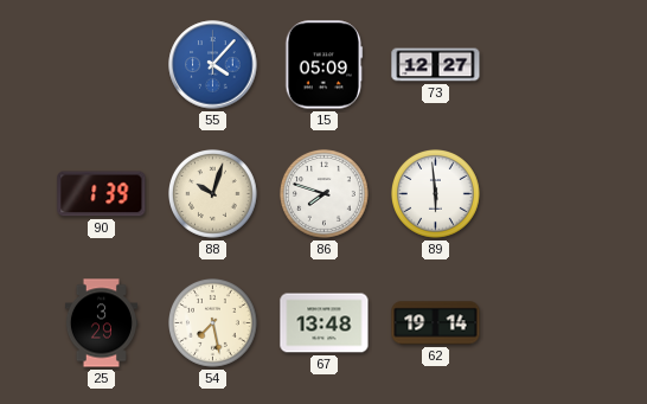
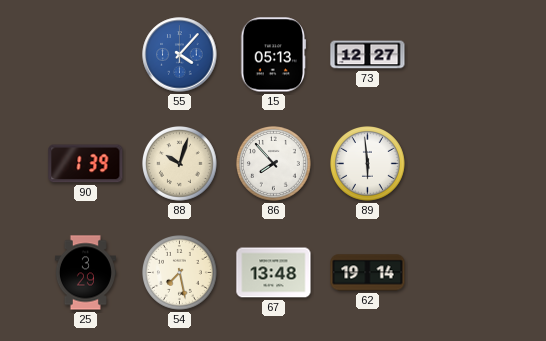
15: 05:09 -> 05:13 (274, 55)
86: 7:48 -> 7:53 (274, 164)
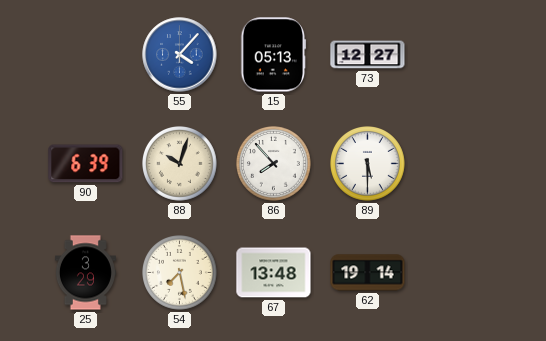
90: 1:39 -> 6:39 (86, 164)
89: 5:59 -> 5:30 (368, 164)
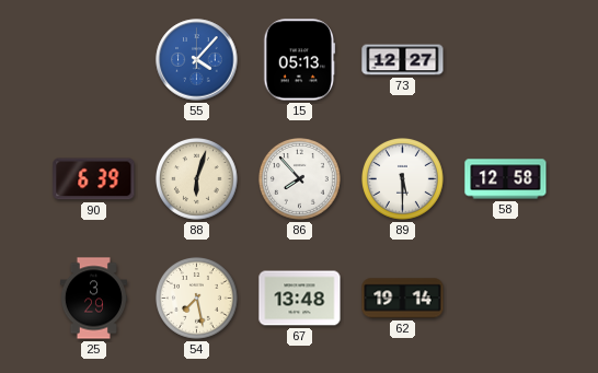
88: 10:03 -> 6:03 (197, 179)
58: none -> 12:58 (506, 179)
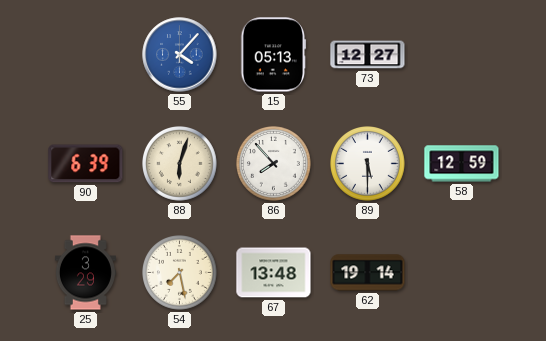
58: 12:58 -> 12:59 (462, 164)
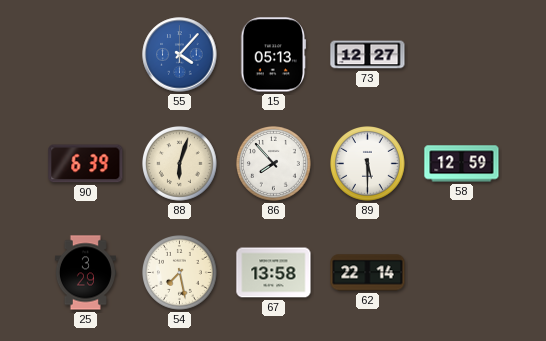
67: 13:48 -> 13:58 (274, 273)
62: 19:14 -> 22:14 (368, 273)
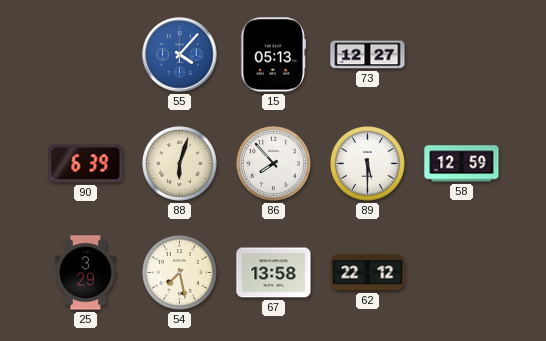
62: 22:14 -> 22:12 (368, 273)
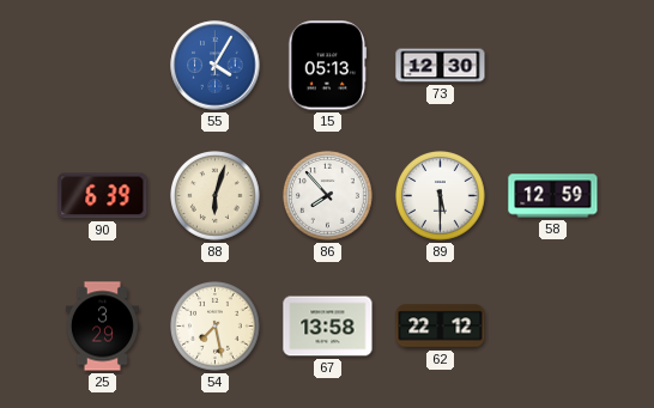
55: 4:07 -> 4:05 (216, 66)
73: 12:27 -> 12:30 (441, 66)
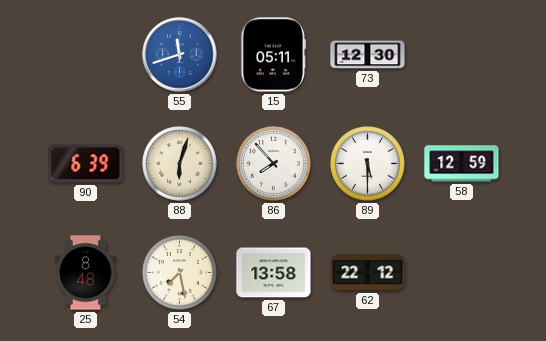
55: 4:05 -> 11:42 (180, 55)
15: 05:13 -> 05:11 (274, 55)
25: 3:29 -> 8:48 (85, 273)
